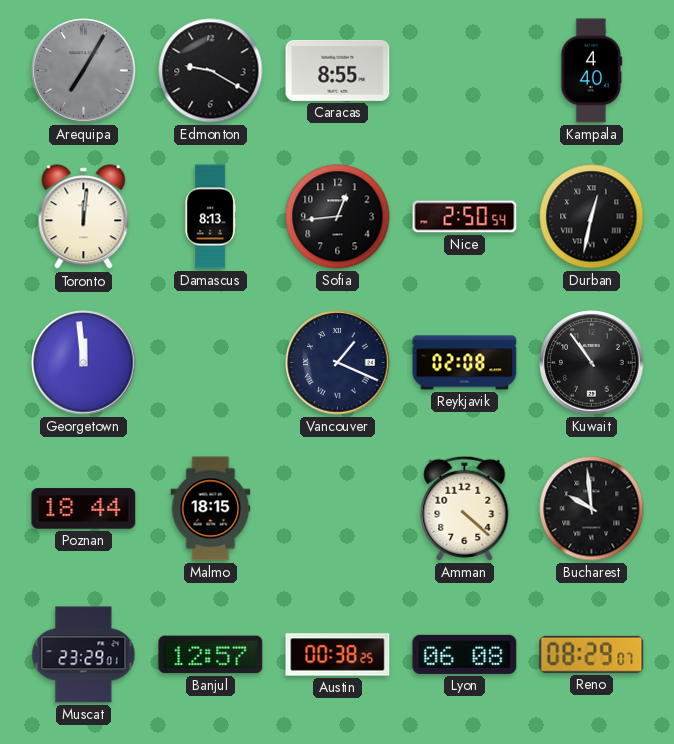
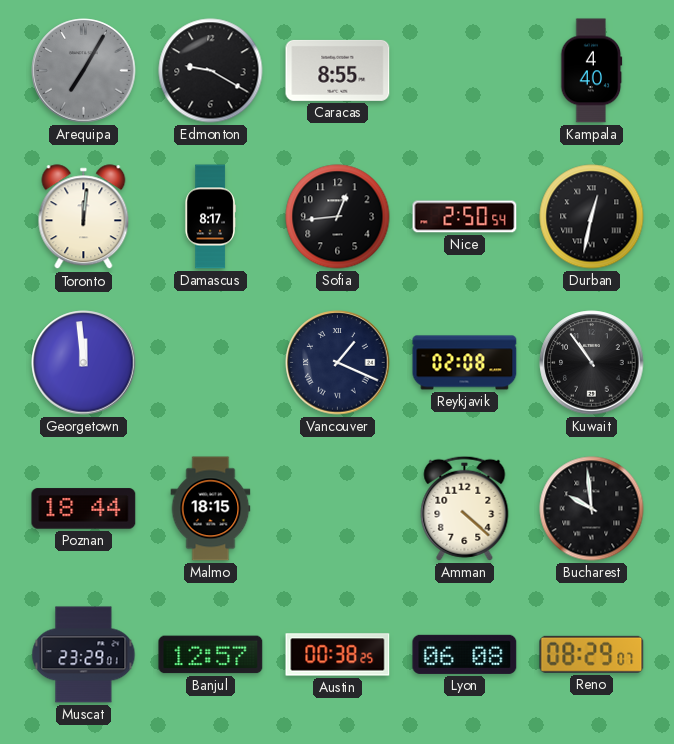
Damascus: 8:13 -> 8:17 (210, 217)
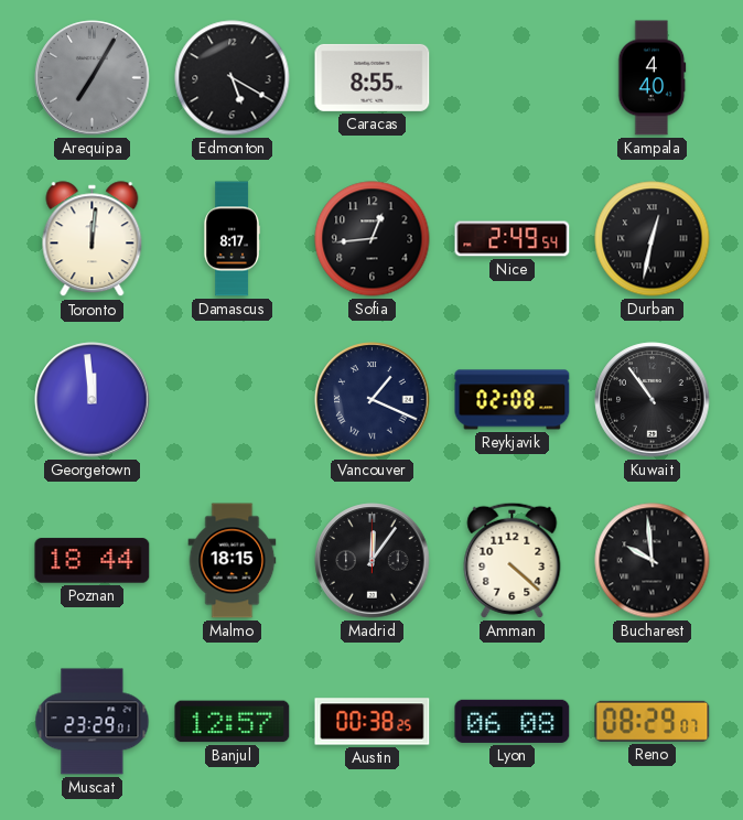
Edmonton: 9:20 -> 5:20 (233, 78)
Nice: 2:50 -> 2:49 (513, 239)
Madrid: none -> 12:06 (373, 561)
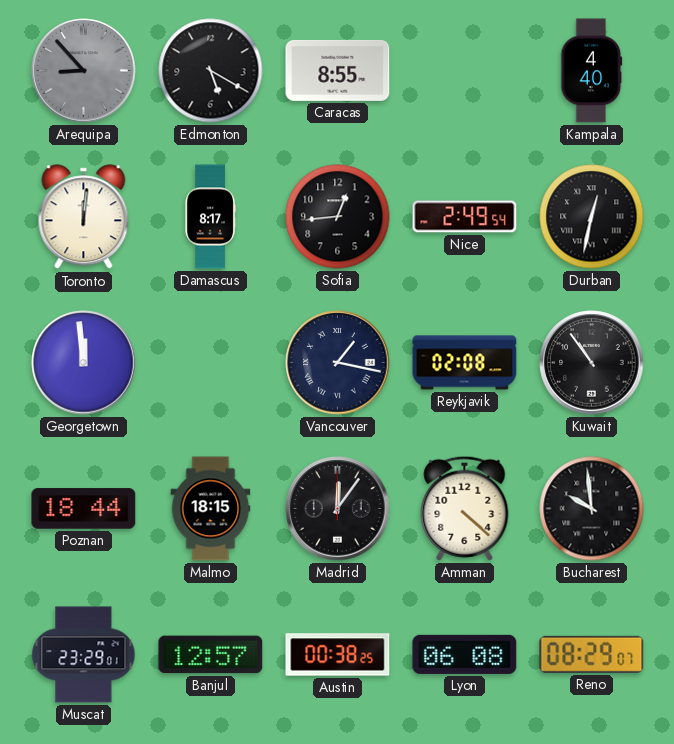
Arequipa: 7:05 -> 8:53 (84, 71)
Vancouver: 1:19 -> 1:17 (338, 363)
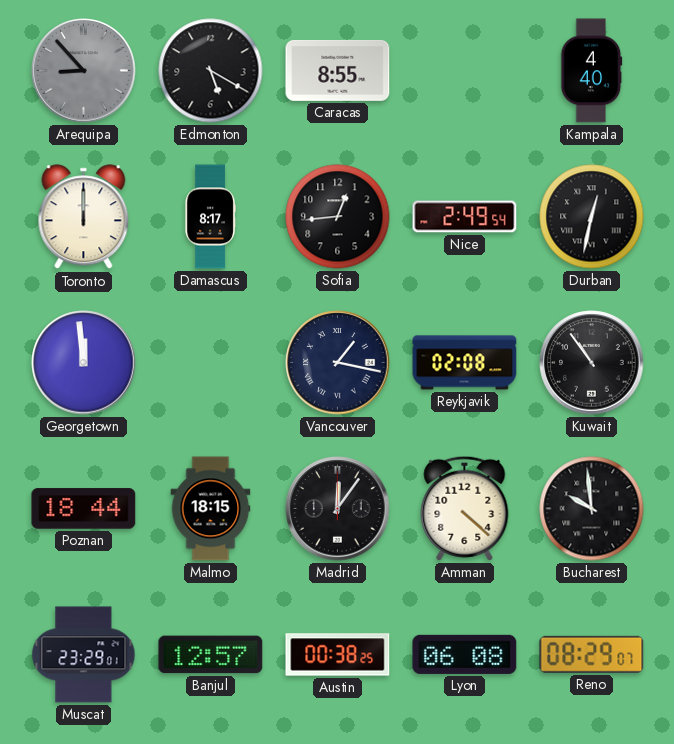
Toronto: 12:01 -> 12:00 (84, 217)
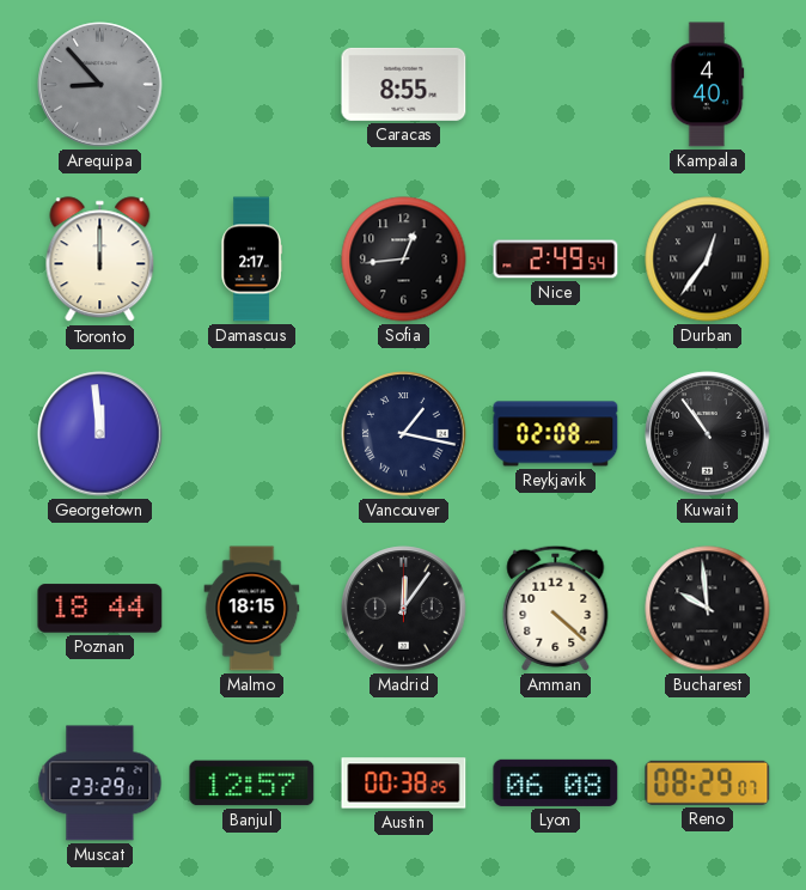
Edmonton: 5:20 -> none (211, 71)
Damascus: 8:17 -> 2:17 (251, 260)
Durban: 12:32 -> 12:36 (708, 260)
